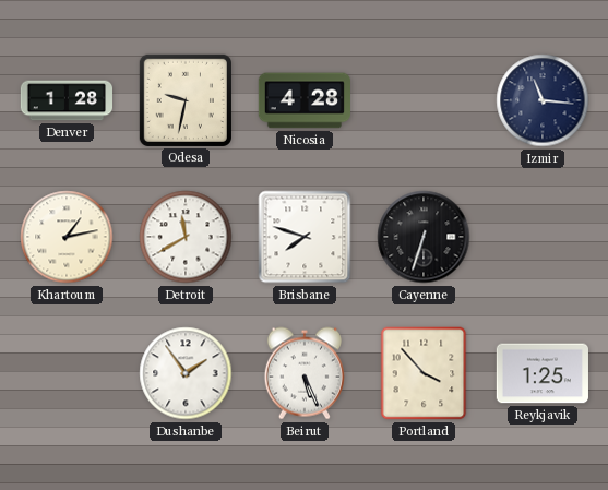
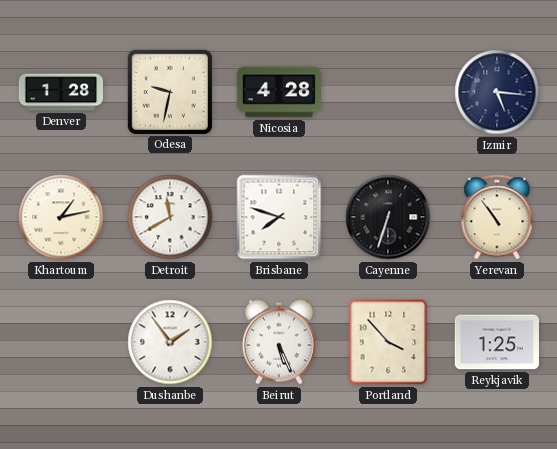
Izmir: 11:16 -> 5:16 (497, 92)
Yerevan: none -> 10:54 (497, 217)
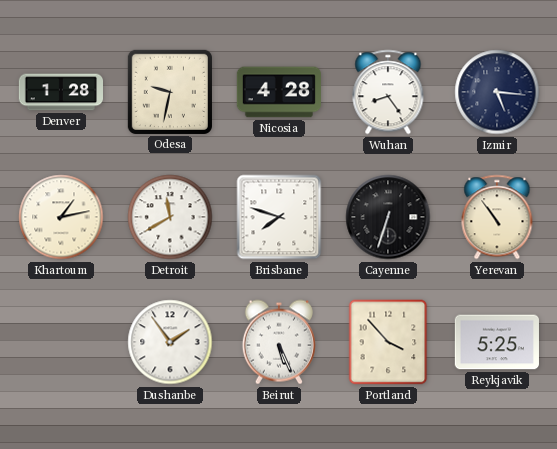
Wuhan: none -> 8:24 (388, 92)
Reykjavik: 1:25 -> 5:25 (497, 342)
